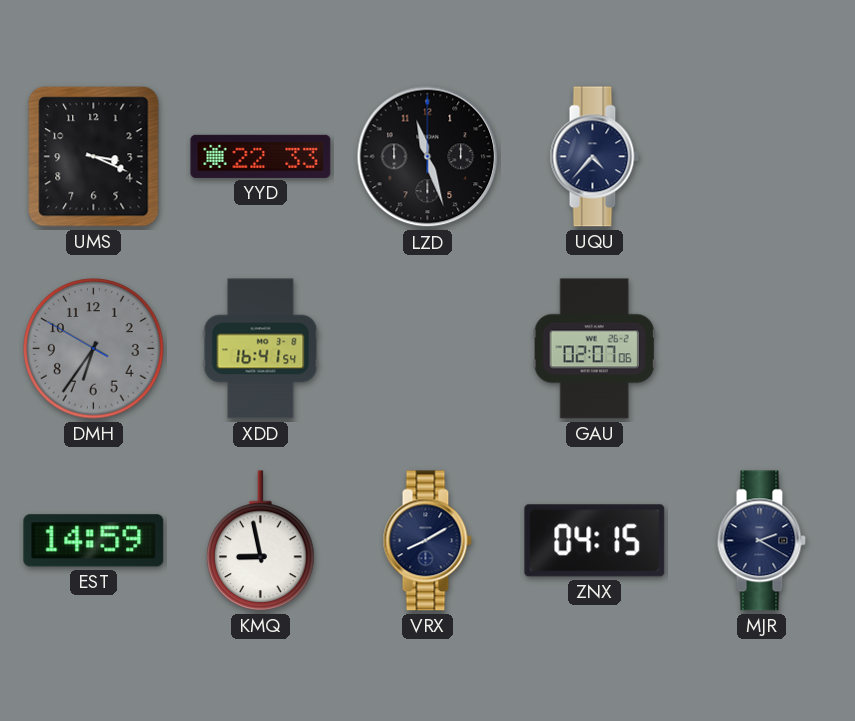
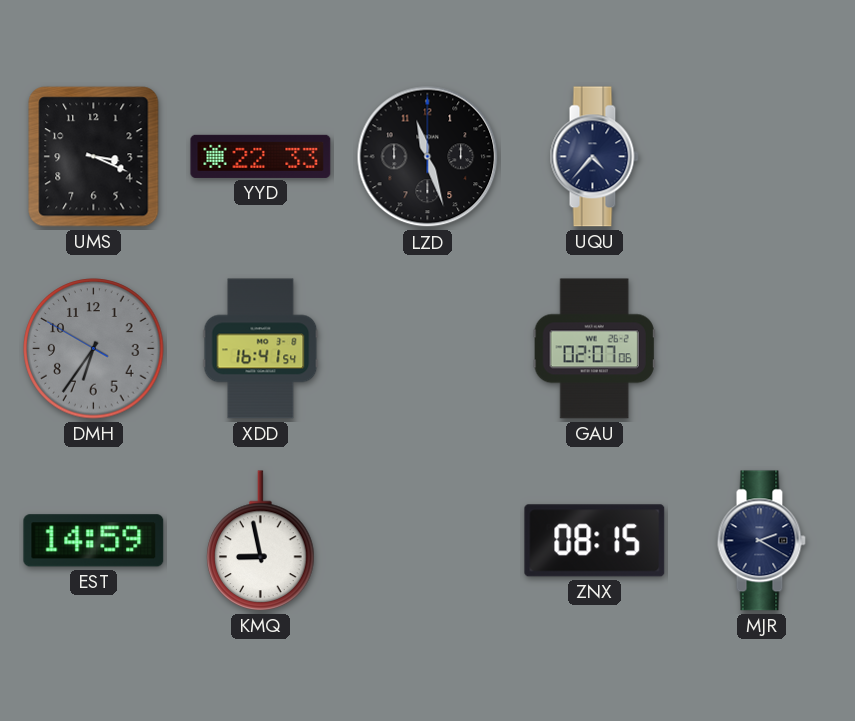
VRX: 8:10 -> none (427, 541)
ZNX: 04:15 -> 08:15 (595, 541)
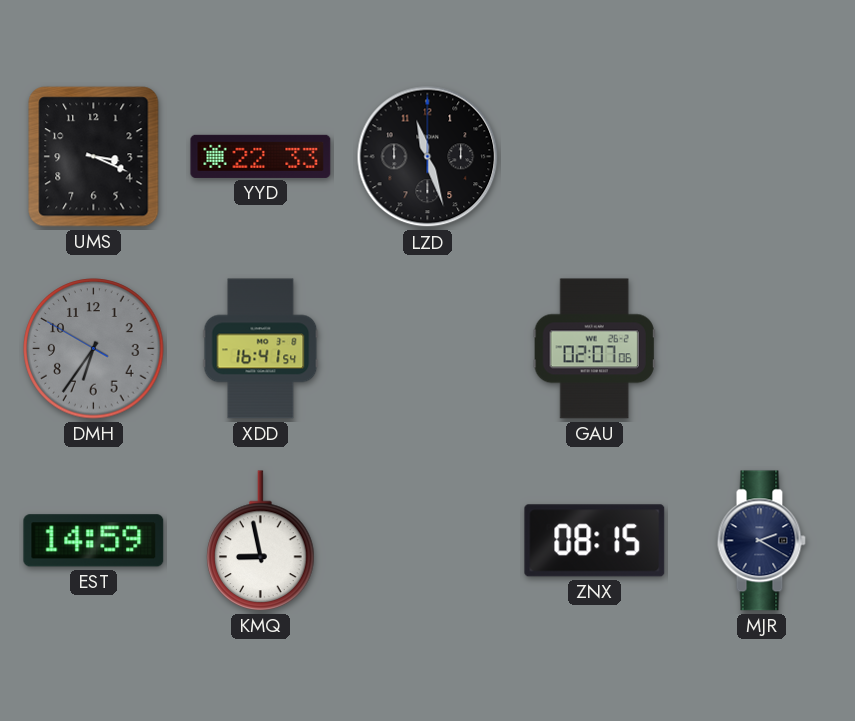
UQU: 4:37 -> none (594, 157)
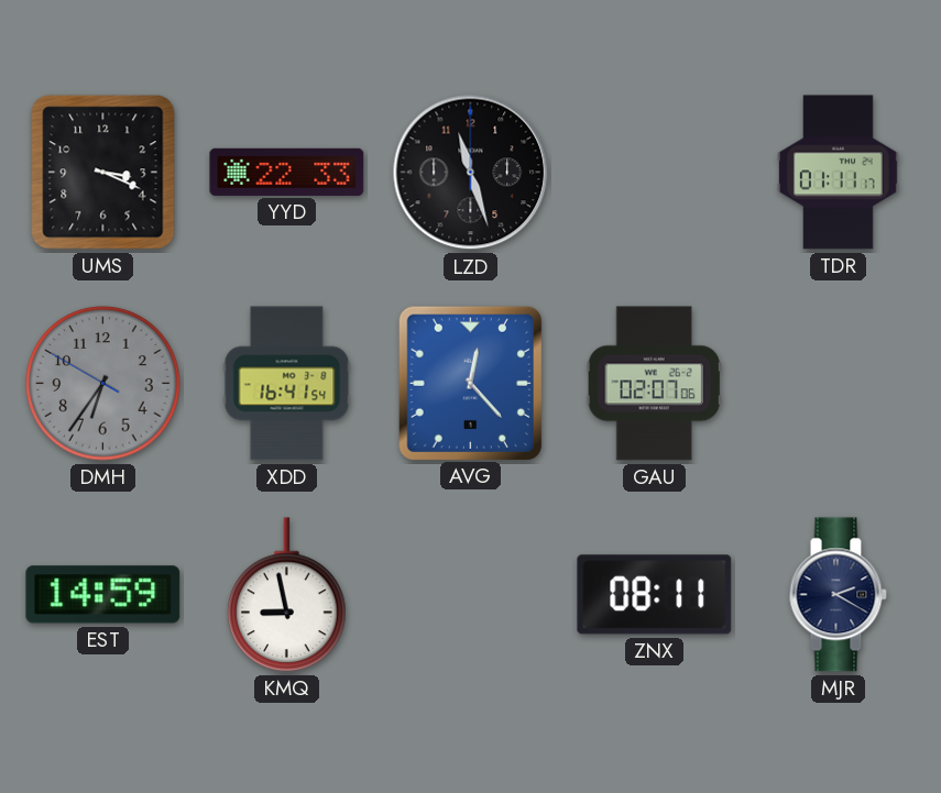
TDR: none -> 01:11 (838, 173)
AVG: none -> 12:23 (470, 383)
ZNX: 08:15 -> 08:11 (655, 595)
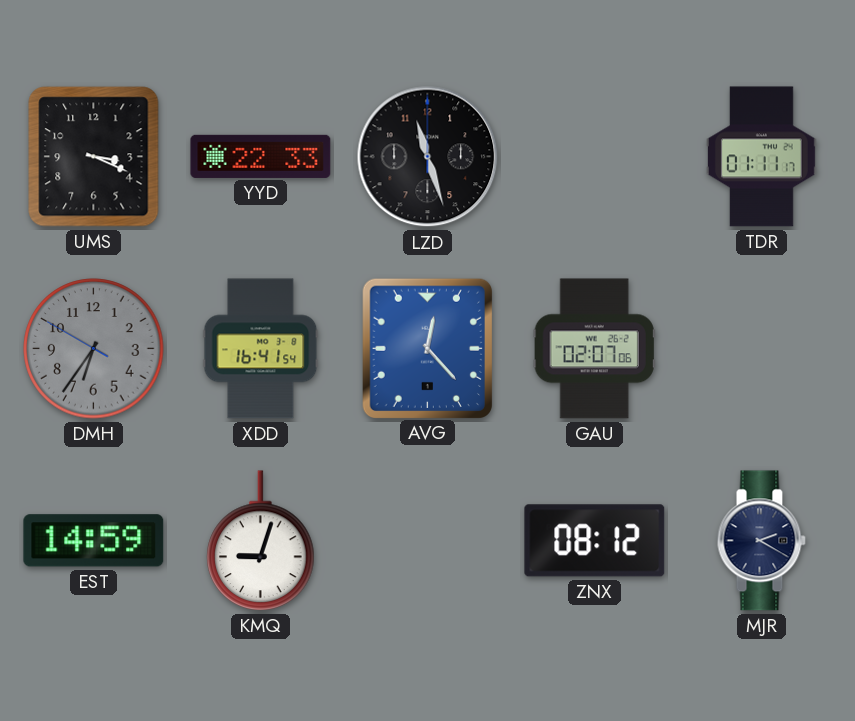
KMQ: 8:58 -> 9:03 (261, 541)
ZNX: 08:11 -> 08:12 (595, 541)
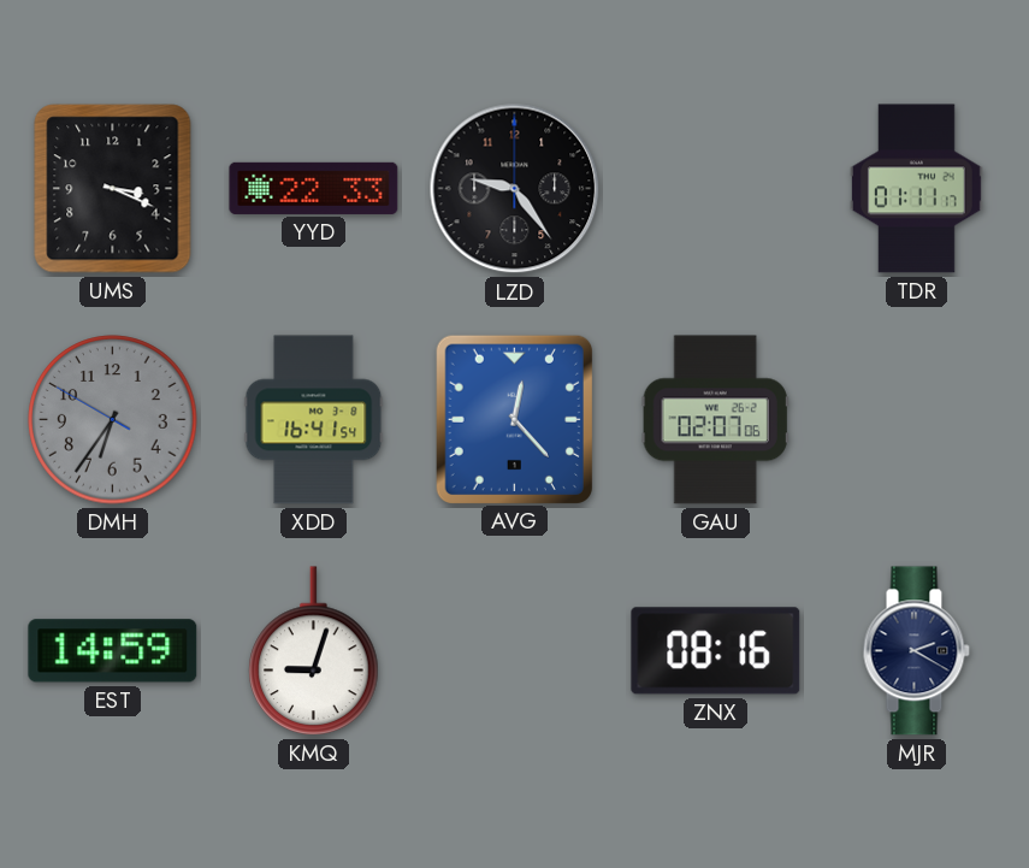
LZD: 11:27 -> 9:24 (515, 189)
ZNX: 08:12 -> 08:16 (716, 651)
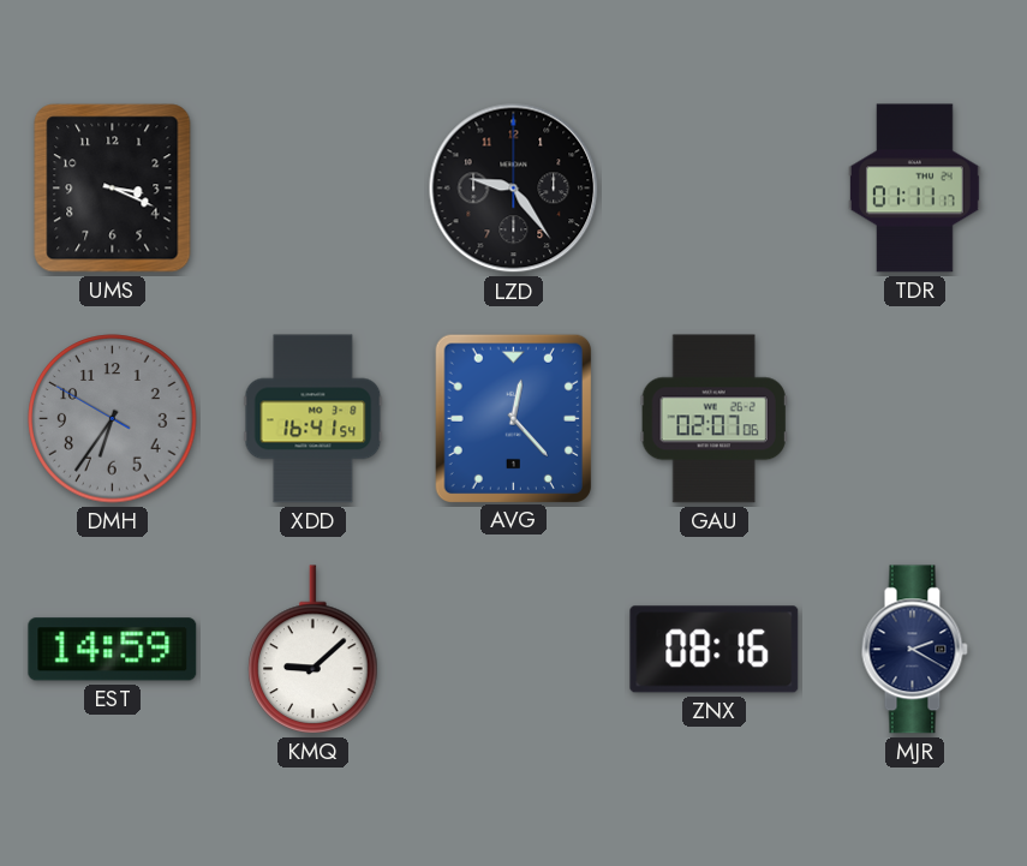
YYD: 22:33 -> none (314, 188)
KMQ: 9:03 -> 9:08 (314, 650)
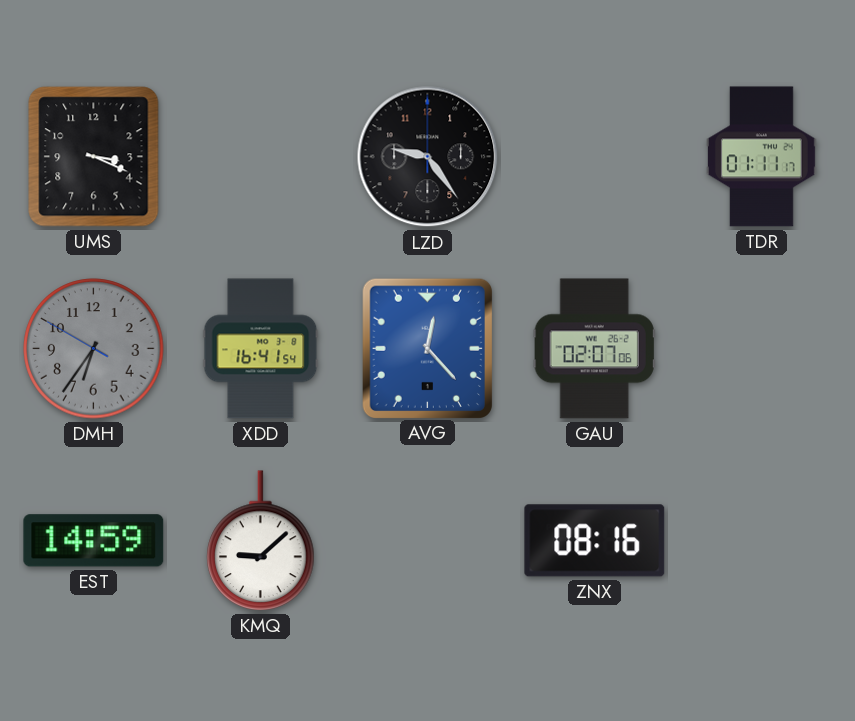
MJR: 2:20 -> none (914, 650)
